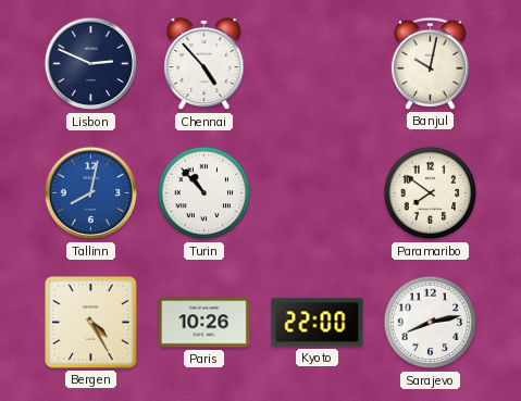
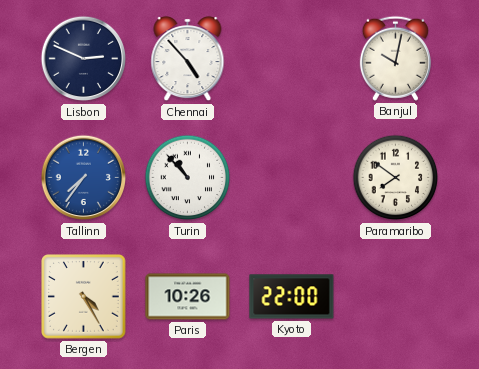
Tallinn: 8:02 -> 7:36 (84, 178)
Sarajevo: 8:13 -> none (431, 323)
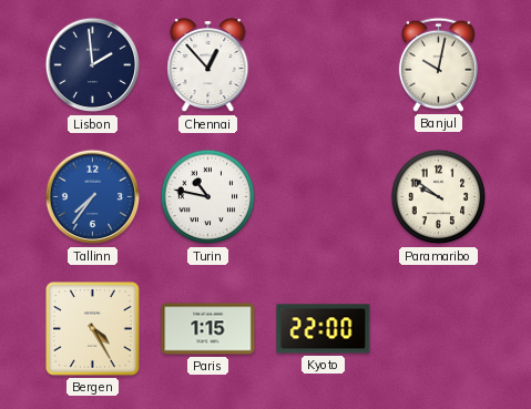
Lisbon: 2:49 -> 1:59 (93, 65)
Chennai: 4:53 -> 12:53 (208, 67)
Turin: 10:53 -> 10:47 (208, 197)
Paramaribo: 7:51 -> 9:51 (439, 197)
Paris: 10:26 -> 1:15 (208, 329)
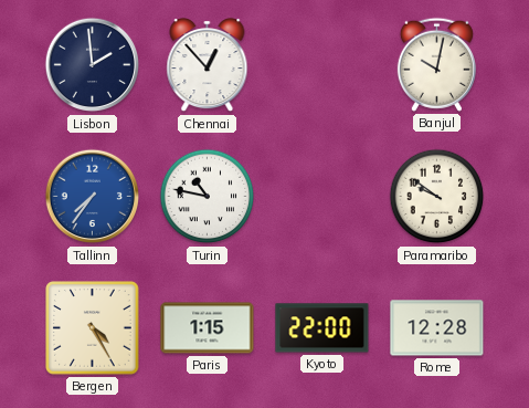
Rome: none -> 12:28 (437, 328)
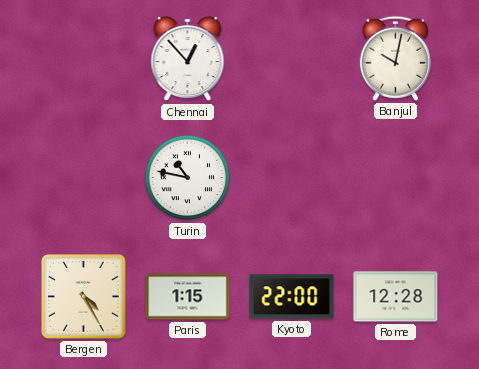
Lisbon: 1:59 -> none (93, 65)
Tallinn: 7:36 -> none (93, 197)
Paramaribo: 9:51 -> none (437, 197)
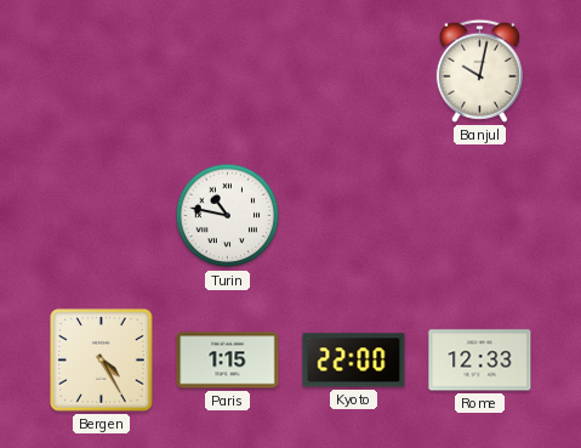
Chennai: 12:53 -> none (188, 60)
Rome: 12:28 -> 12:33 (480, 361)
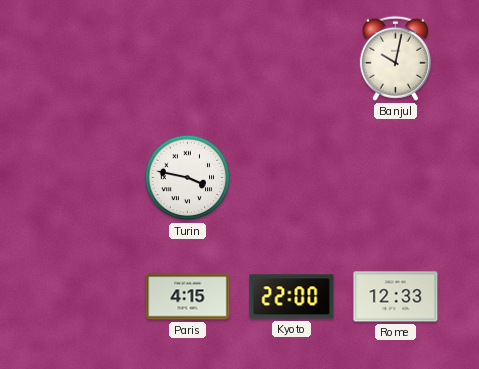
Turin: 10:47 -> 3:47 (188, 178)
Bergen: 4:25 -> none (102, 361)
Paris: 1:15 -> 4:15 (188, 297)
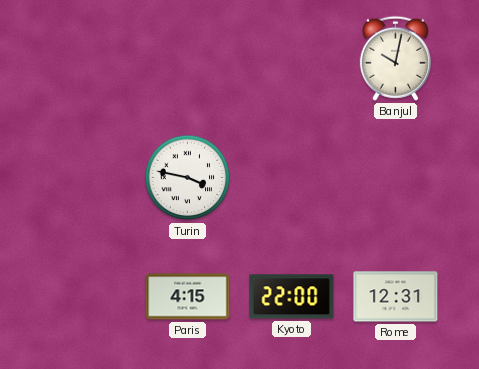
Rome: 12:33 -> 12:31 (396, 297)
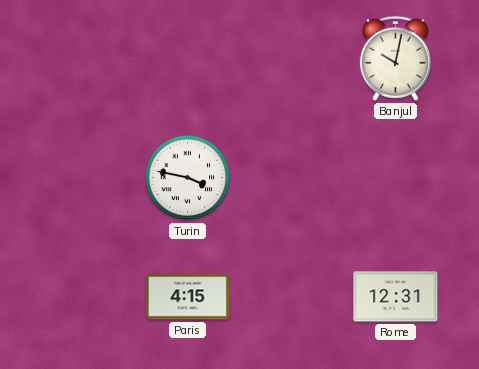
Kyoto: 22:00 -> none (292, 297)
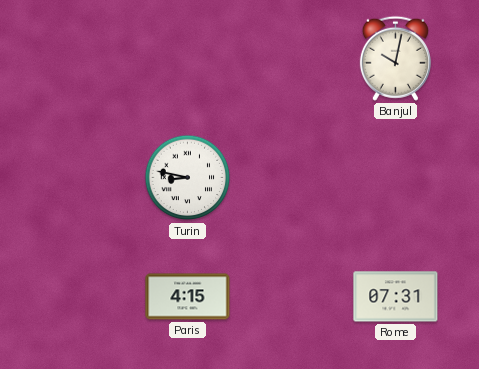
Turin: 3:47 -> 8:47 (188, 178)
Rome: 12:31 -> 07:31 (396, 297)
